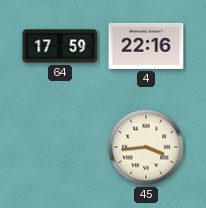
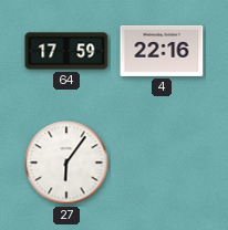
27: none -> 6:06 (66, 163)
45: 3:44 -> none (146, 147)
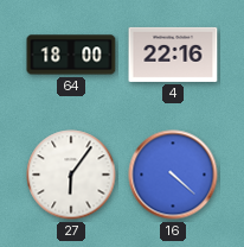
64: 17:59 -> 18:00 (71, 55)
16: none -> 4:22 (173, 175)
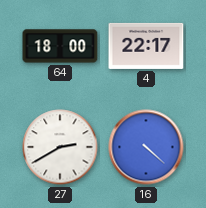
4: 22:16 -> 22:17 (146, 46)
27: 6:06 -> 2:40 (60, 147)
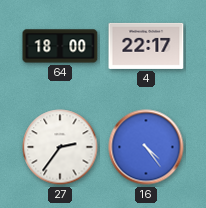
27: 2:40 -> 2:36 (60, 147)
16: 4:22 -> 4:24 (146, 147)
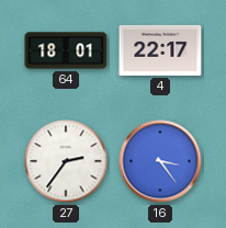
64: 18:00 -> 18:01 (66, 50)
16: 4:24 -> 3:24 (160, 161)
